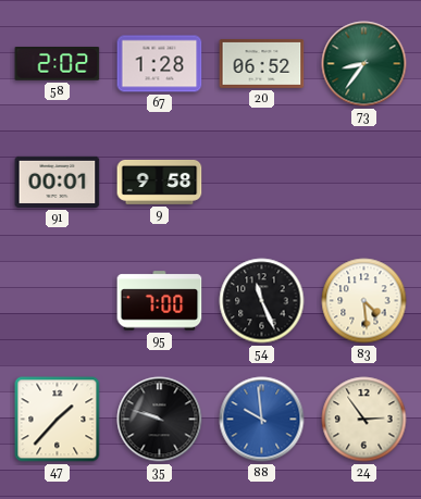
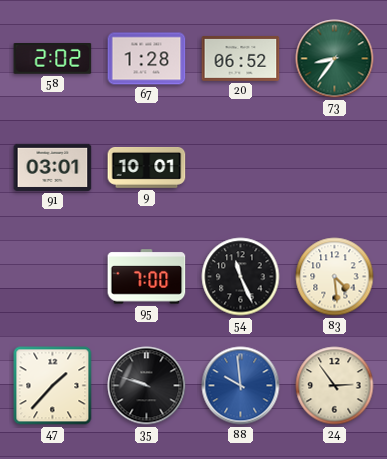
91: 00:01 -> 03:01 (53, 167)
9: 9:58 -> 10:01 (147, 168)
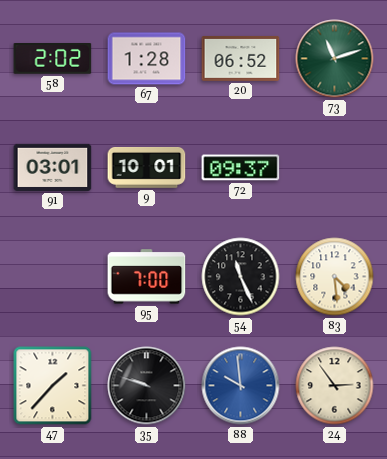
73: 8:36 -> 11:12 (335, 59)
72: none -> 09:37 (241, 168)
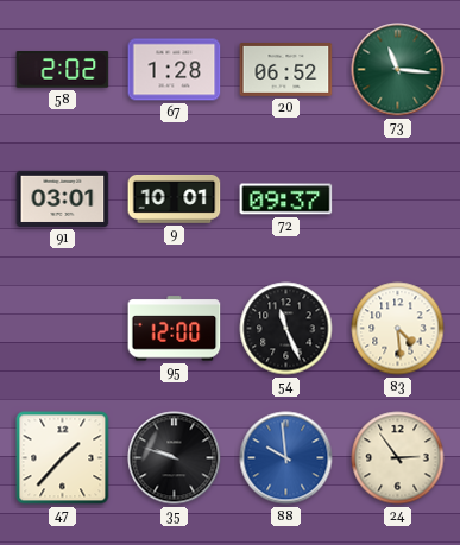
73: 11:12 -> 11:16 (398, 70)
95: 7:00 -> 12:00 (175, 329)
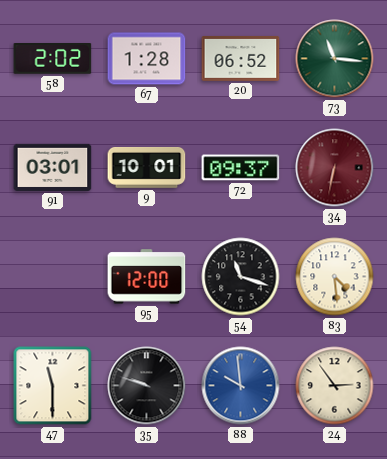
34: none -> 6:32 (335, 168)
54: 11:26 -> 11:18 (241, 277)
47: 1:37 -> 11:30 (53, 386)
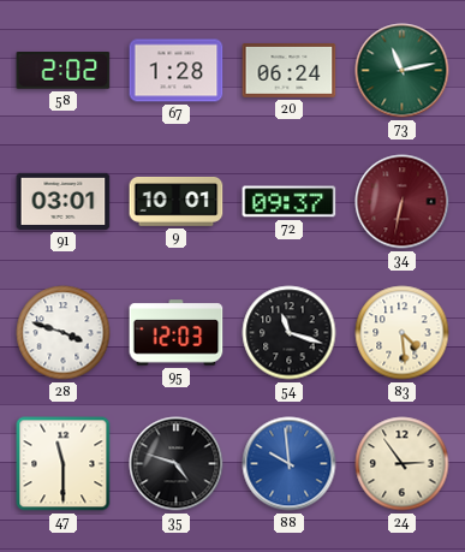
20: 06:52 -> 06:24 (290, 70)
73: 11:16 -> 11:13 (403, 71)
28: none -> 3:48 (64, 333)
95: 12:00 -> 12:03 (177, 333)
35: 9:48 -> 4:48 (177, 464)
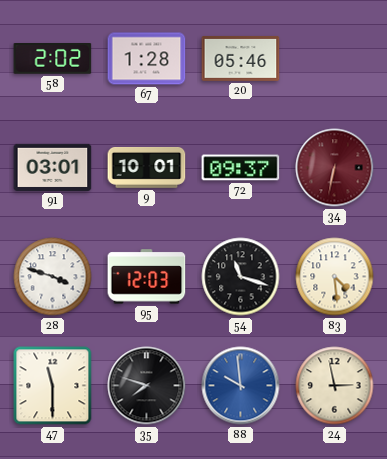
20: 06:24 -> 05:46 (241, 58)
73: 11:13 -> none (403, 71)
35: 4:48 -> 7:48 (147, 386)
24: 2:54 -> 2:58 (335, 386)
